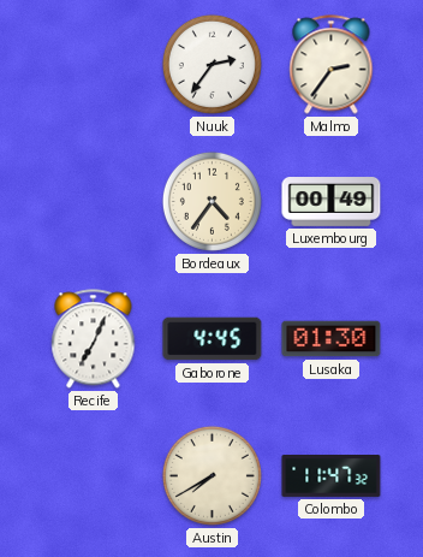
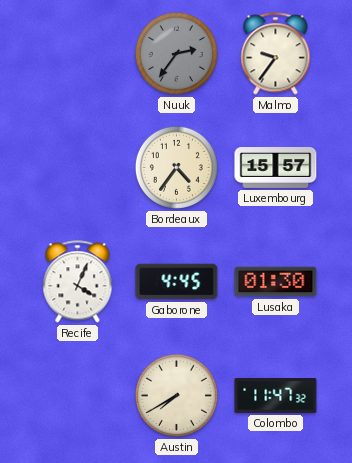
Nuuk dial: white -> grey (176, 53)
Malmo: 2:36 -> 9:36 (276, 54)
Luxembourg: 00:49 -> 15:57 (276, 168)
Recife: 7:04 -> 4:04 (78, 282)
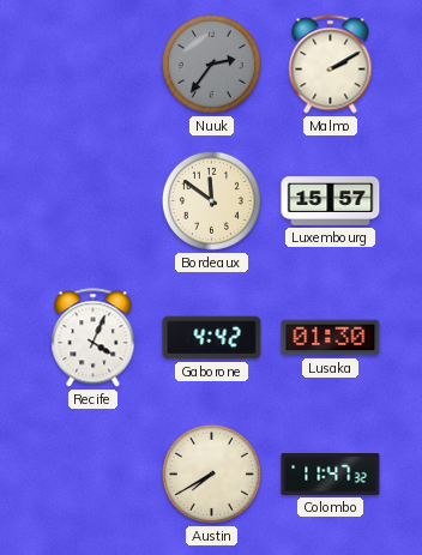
Malmo: 9:36 -> 2:10 (331, 65)
Bordeaux: 4:36 -> 11:51 (211, 200)
Gaborone: 4:45 -> 4:42 (212, 338)
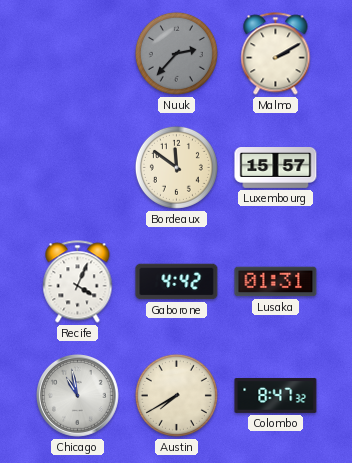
Nuuk: 2:36 -> 2:37 (176, 53)
Lusaka: 01:30 -> 01:31 (276, 282)
Chicago: none -> 10:58 (78, 396)
Colombo: 11:47 -> 8:47 (276, 396)
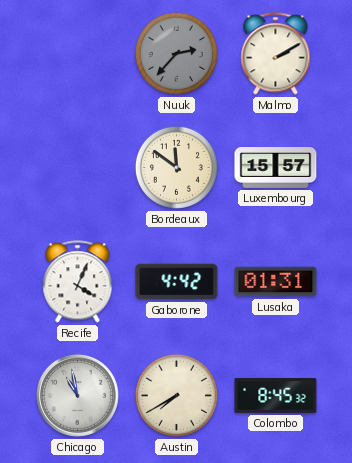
Colombo: 8:47 -> 8:45 (276, 396)
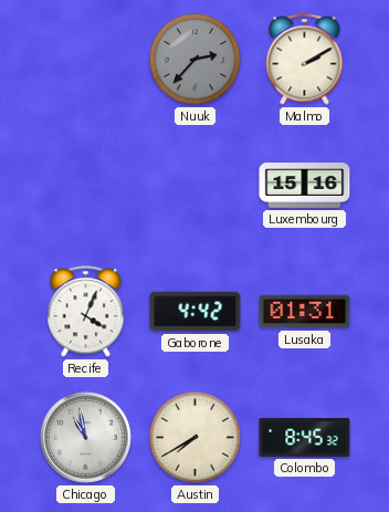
Bordeaux: 11:51 -> none (176, 167)
Luxembourg: 15:57 -> 15:16 (305, 186)
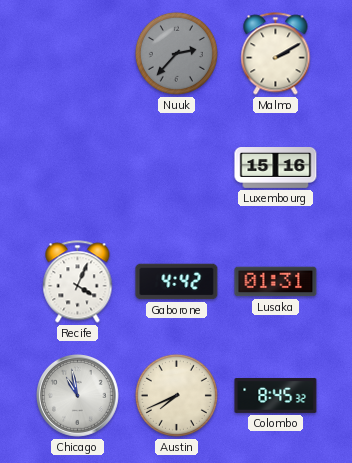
Austin: 7:40 -> 7:41 (176, 395)
